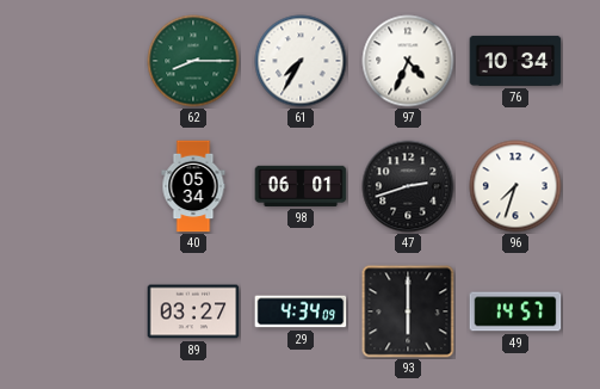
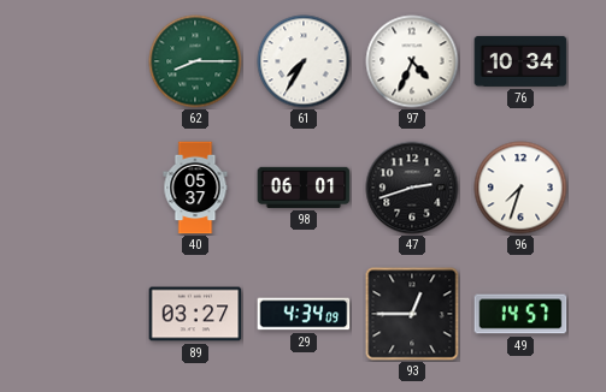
40: 05:34 -> 05:37 (195, 188)
93: 6:00 -> 12:45 (412, 314)
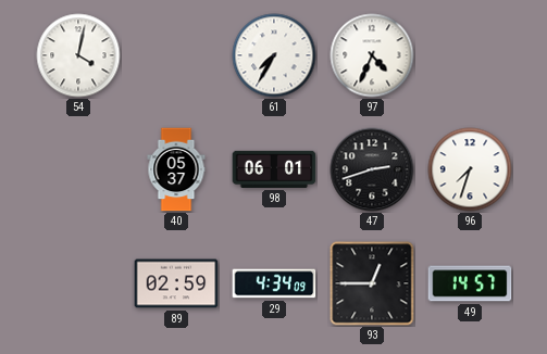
54: none -> 4:02 (78, 55)
62: 8:15 -> none (195, 61)
76: 10:34 -> none (520, 61)
89: 03:27 -> 02:59 (176, 283)
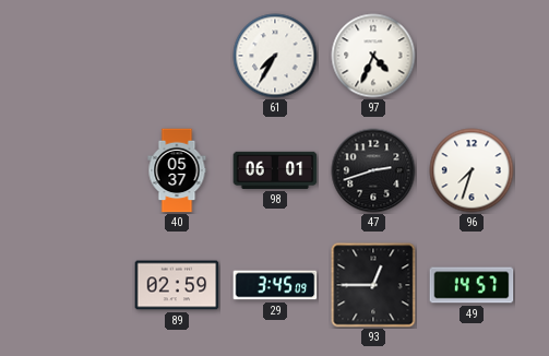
54: 4:02 -> none (78, 55)
29: 4:34 -> 3:45 (275, 285)
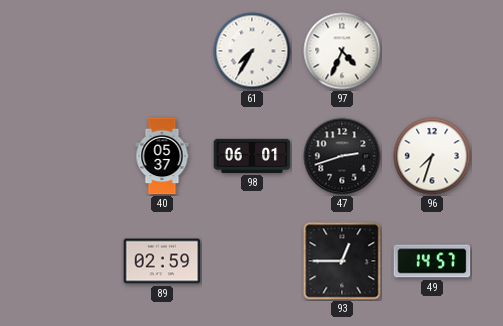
29: 3:45 -> none (275, 285)
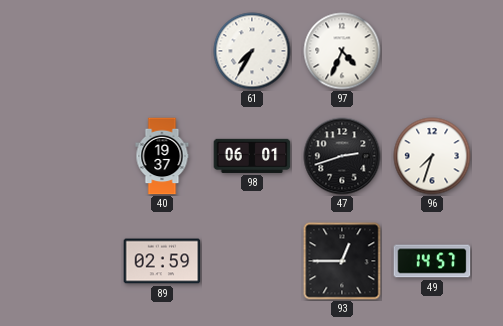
40: 05:37 -> 19:37 (162, 156)
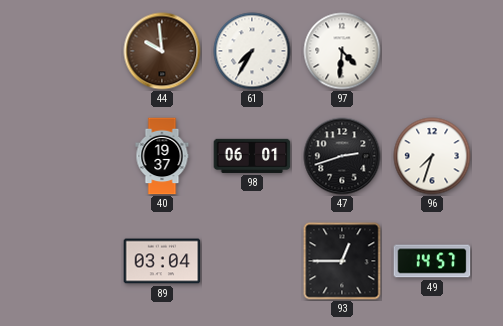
44: none -> 9:59 (162, 51)
97: 4:34 -> 4:31 (342, 51)
89: 02:59 -> 03:04 (162, 261)
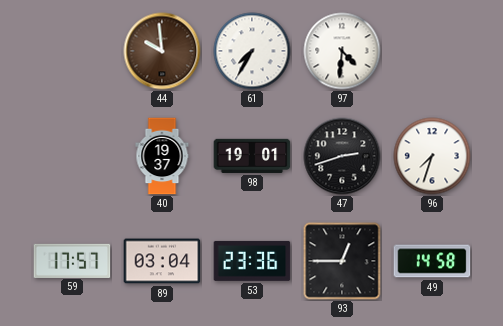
98: 06:01 -> 19:01 (252, 156)
59: none -> 17:57 (72, 260)
53: none -> 23:36 (252, 261)
49: 14:57 -> 14:58 (432, 261)
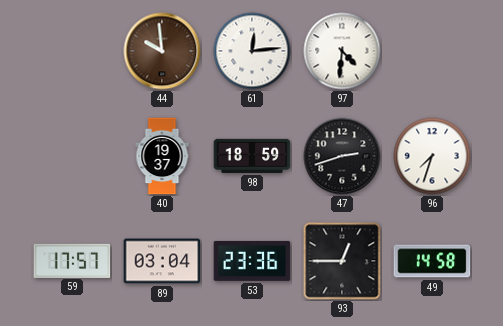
61: 7:35 -> 12:14 (252, 51)
98: 19:01 -> 18:59 (252, 156)
